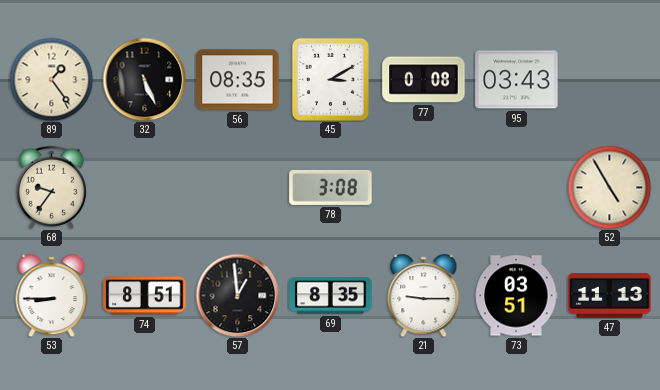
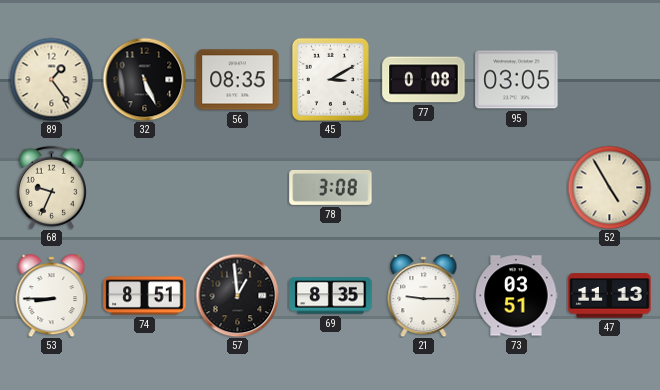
95: 03:43 -> 03:05 (517, 80)
68: 9:36 -> 9:34 (51, 187)
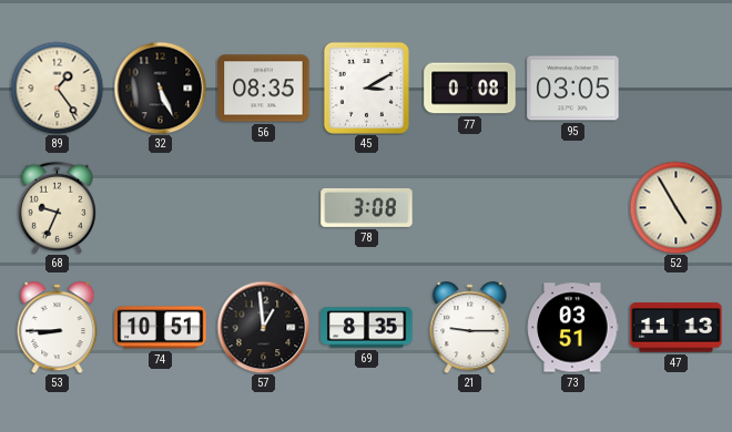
74: 8:51 -> 10:51 (161, 328)
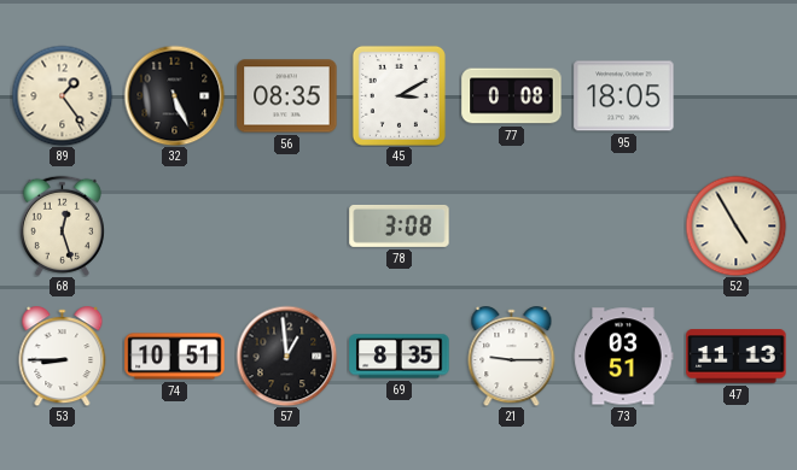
95: 03:05 -> 18:05 (624, 96)
68: 9:34 -> 12:27 (62, 225)
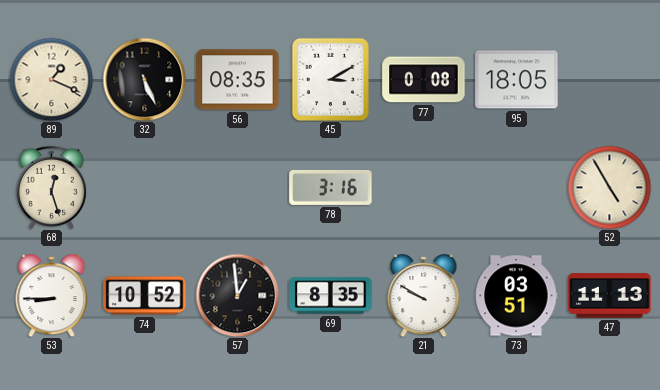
89: 1:24 -> 1:19 (51, 79)
78: 3:08 -> 3:16 (331, 187)
74: 10:51 -> 10:52 (145, 296)
21: 9:15 -> 9:50 (424, 296)
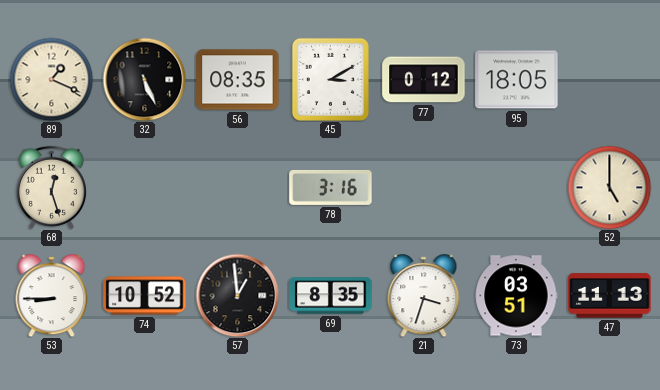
77: 0:08 -> 0:12 (424, 80)
52: 4:55 -> 5:00 (609, 187)
21: 9:50 -> 3:33 (424, 296)
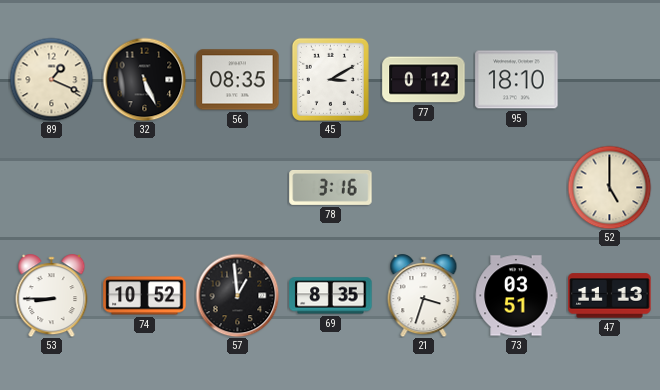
95: 18:05 -> 18:10 (517, 80)
68: 12:27 -> none (51, 187)
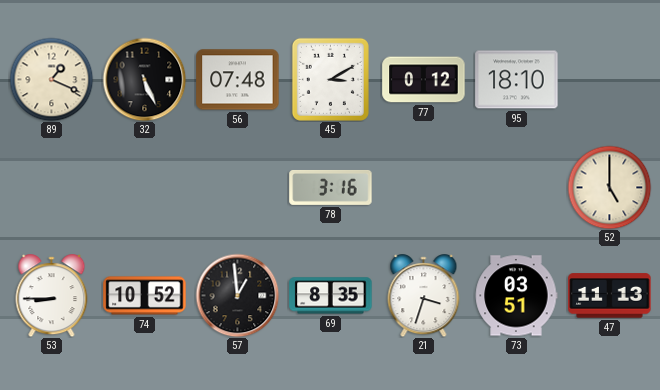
56: 08:35 -> 07:48 (238, 80)
